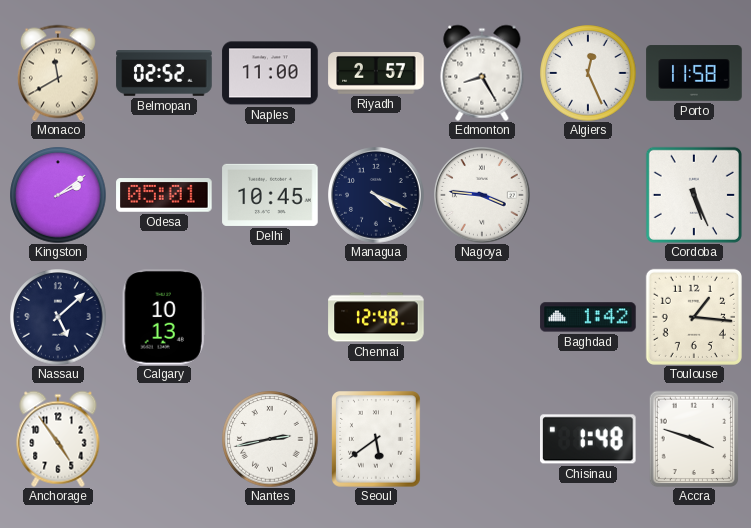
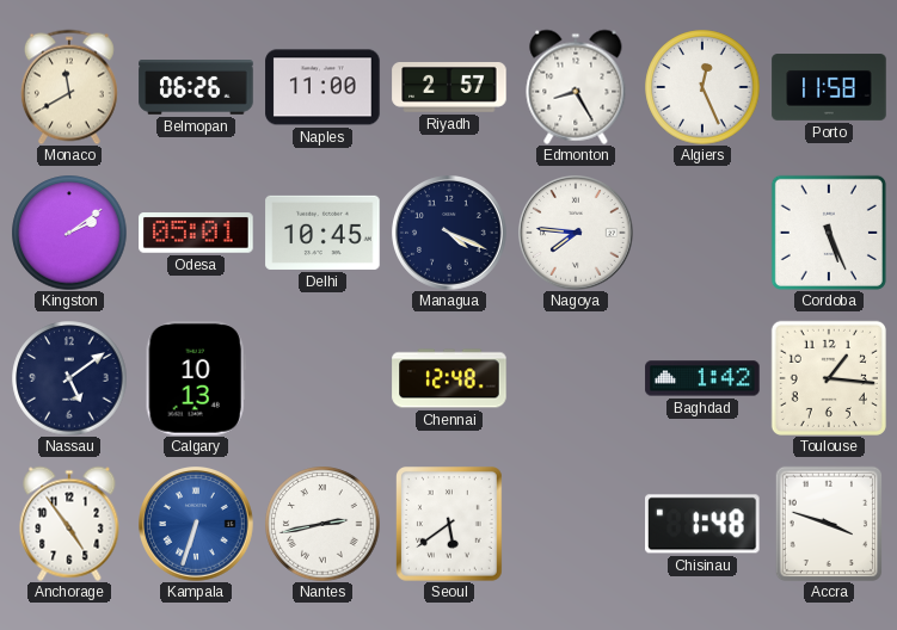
Belmopan: 02:52 -> 06:26 (196, 87)
Nagoya: 3:46 -> 7:46 (576, 233)
Nassau: 5:08 -> 5:09 (69, 378)
Kampala: none -> 6:33 (196, 524)
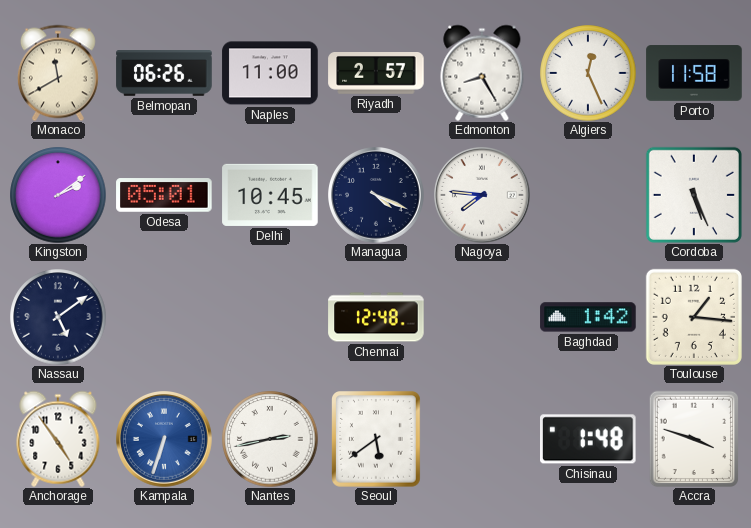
Calgary: 10:13 -> none (196, 378)
